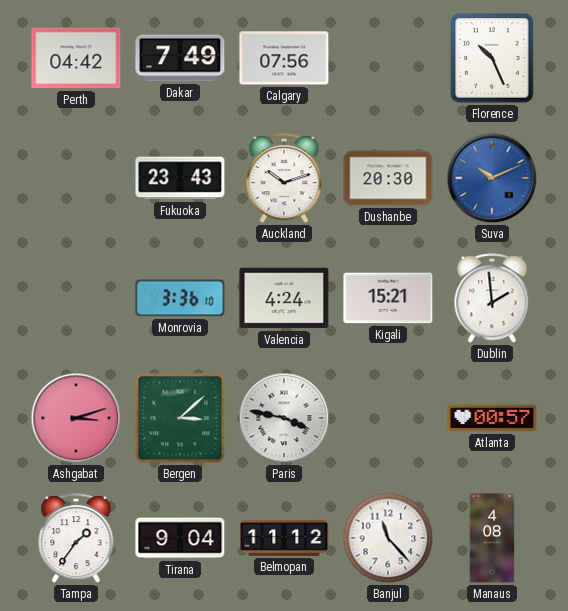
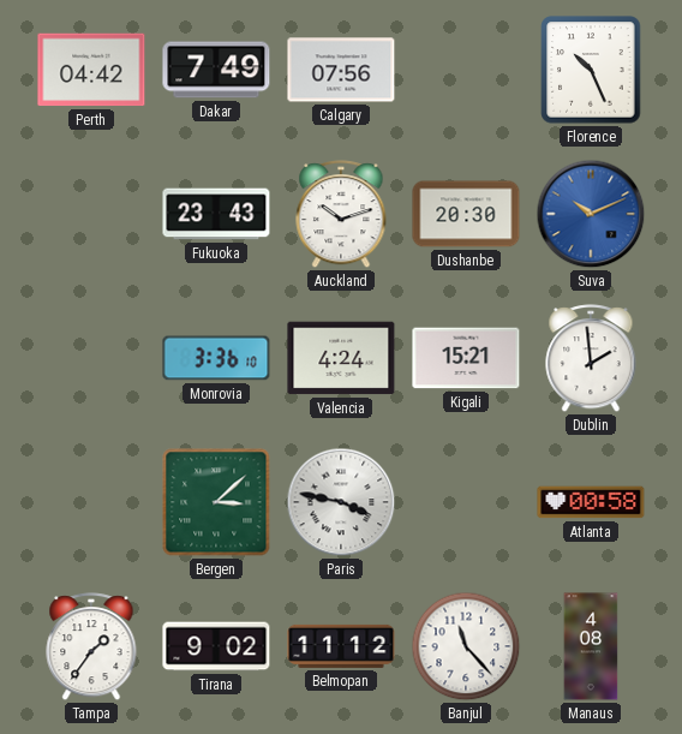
Ashgabat: 3:12 -> none (76, 418)
Atlanta: 00:57 -> 00:58 (591, 502)
Tirana: 9:04 -> 9:02 (216, 646)
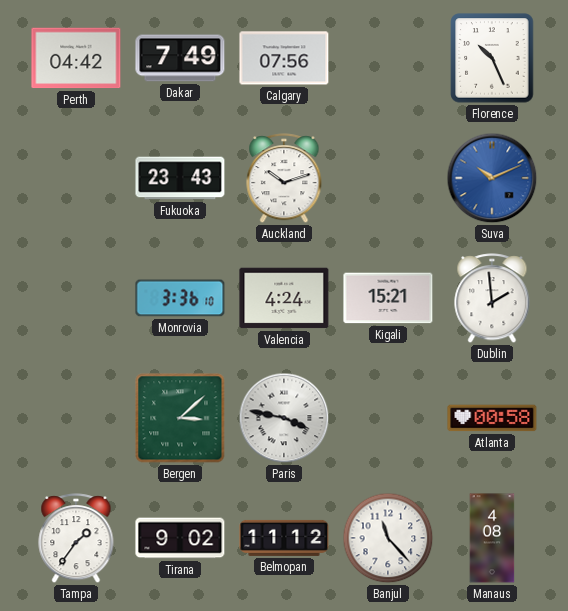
Dushanbe: 20:30 -> none (466, 214)
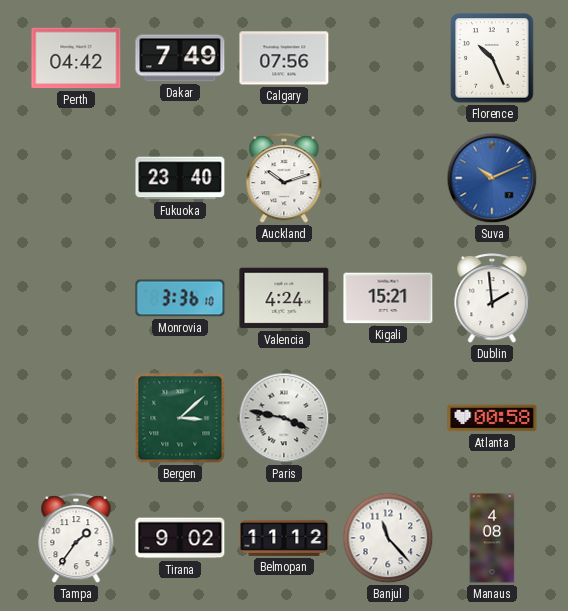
Fukuoka: 23:43 -> 23:40 (180, 178)
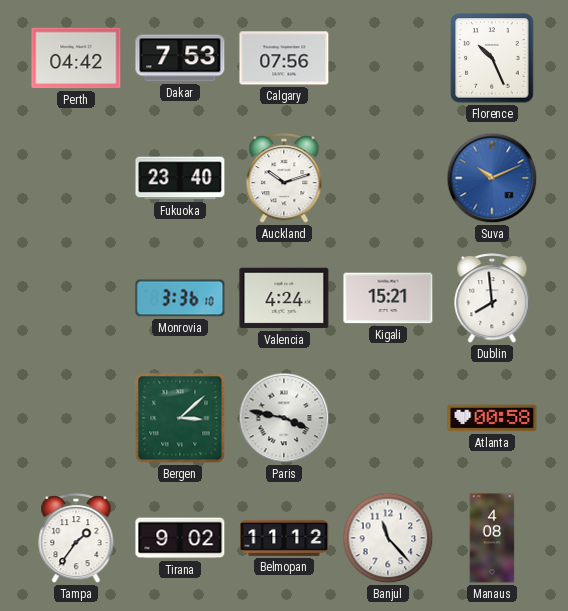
Dakar: 7:49 -> 7:53 (180, 58)
Dublin: 1:59 -> 7:59 (492, 299)
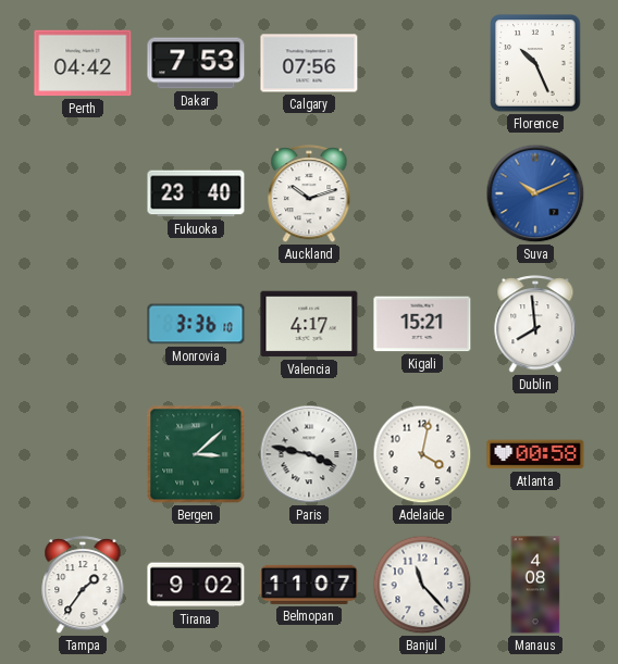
Valencia: 4:24 -> 4:17 (309, 324)
Adelaide: none -> 4:02 (422, 454)
Belmopan: 11:12 -> 11:07 (309, 585)
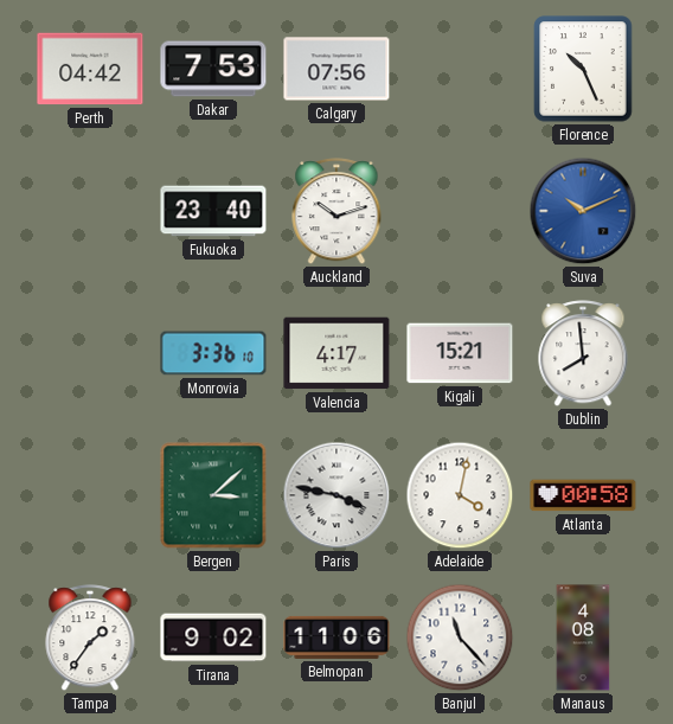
Belmopan: 11:07 -> 11:06 (336, 637)
